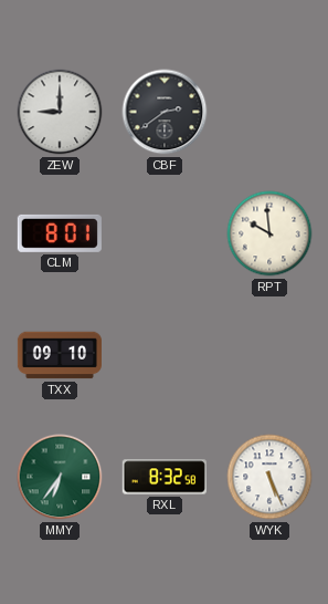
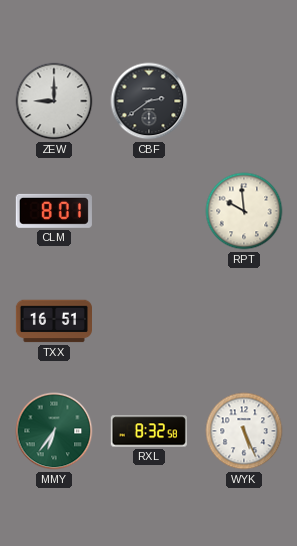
TXX: 09:10 -> 16:51 (53, 321)
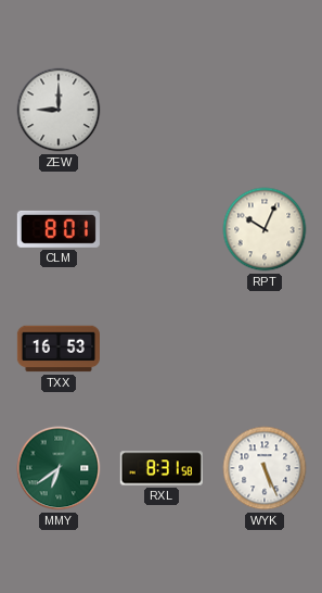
CBF: 2:39 -> none (149, 101)
RPT: 9:59 -> 10:04 (265, 229)
TXX: 16:51 -> 16:53 (57, 349)
MMY: 6:36 -> 6:39 (59, 468)
RXL: 8:32 -> 8:31 (162, 468)
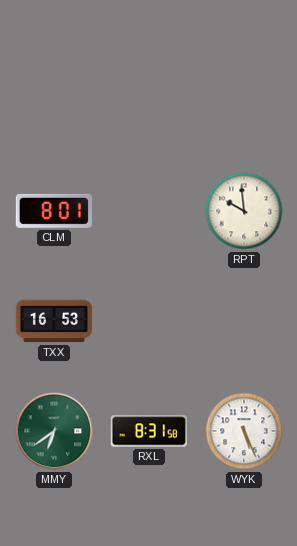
ZEW: 9:00 -> none (59, 110)
RPT: 10:04 -> 9:59 (244, 211)
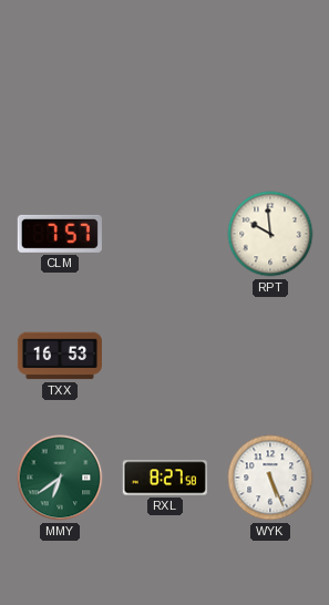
CLM: 8:01 -> 7:57 (60, 234)
RXL: 8:31 -> 8:27 (165, 478)
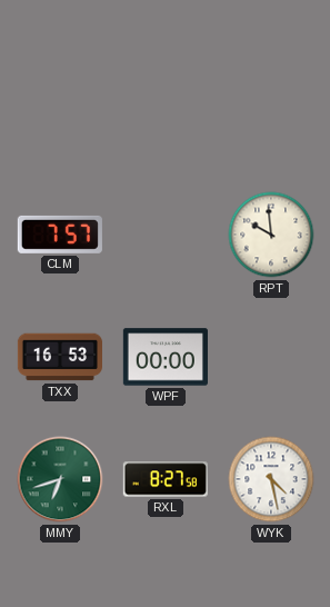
WPF: none -> 00:00 (166, 357)
MMY: 6:39 -> 6:42 (60, 479)
WYK: 5:26 -> 4:28 (271, 479)
